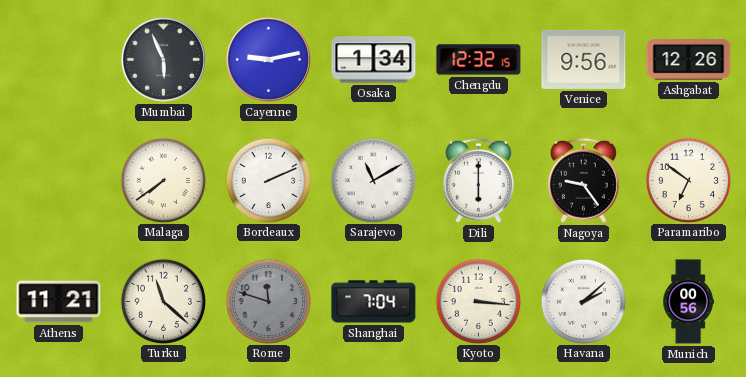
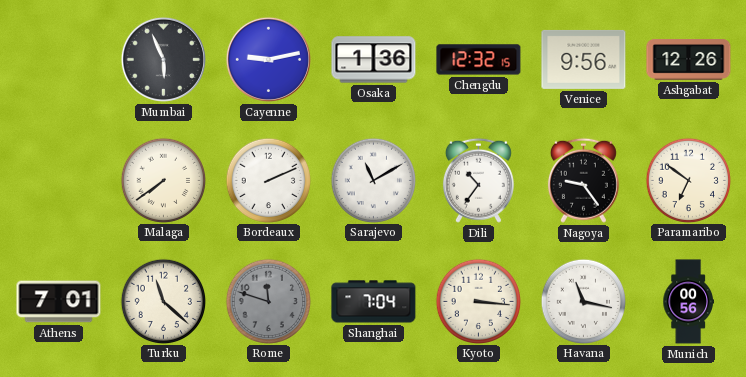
Osaka: 1:34 -> 1:36 (374, 60)
Dili: 6:00 -> 10:36 (478, 180)
Athens: 11:21 -> 7:01 (59, 302)
Havana: 2:08 -> 11:17 (583, 301)
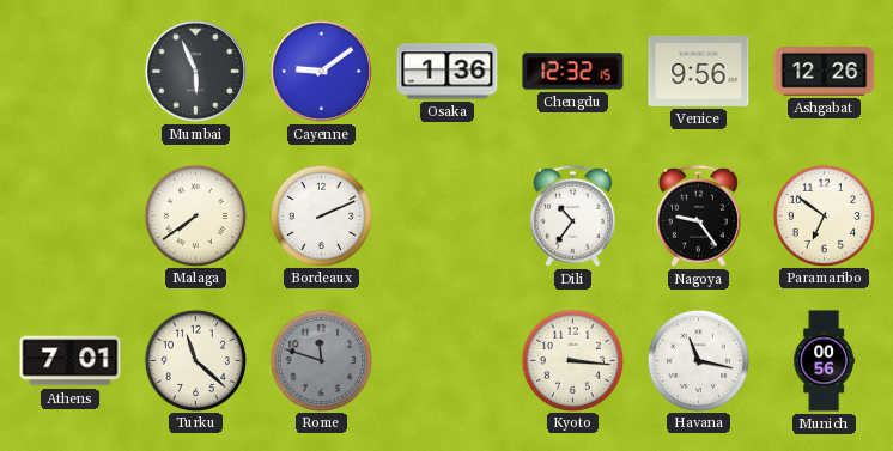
Cayenne: 9:13 -> 9:09 (321, 71)
Sarajevo: 11:10 -> none (373, 180)
Shanghai: 7:04 -> none (374, 302)
